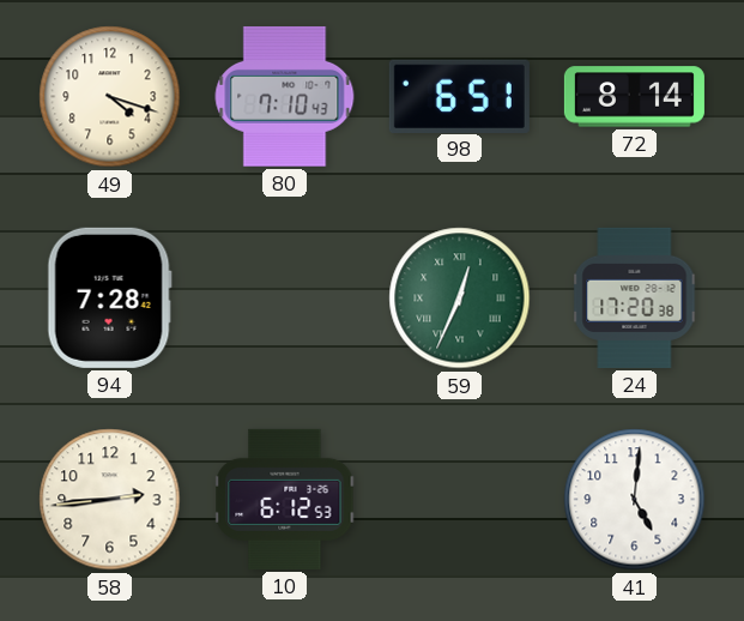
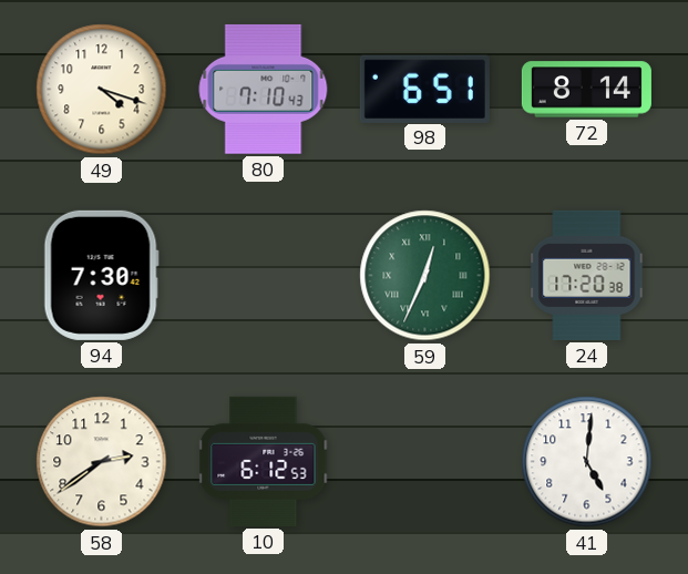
94: 7:28 -> 7:30 (101, 275)
58: 2:44 -> 2:39 (102, 462)
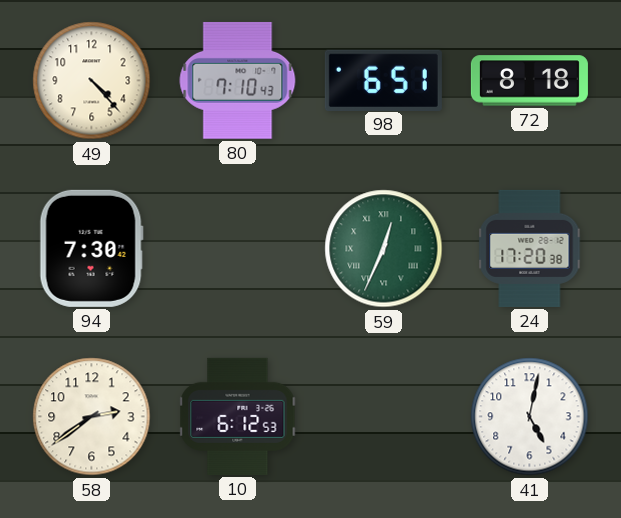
49: 4:18 -> 4:23 (92, 81)
72: 8:14 -> 8:18 (529, 81)
41: 5:01 -> 5:02 (530, 417)
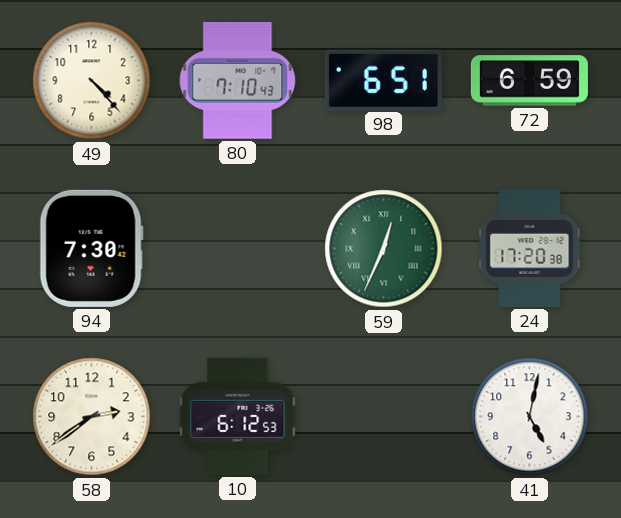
72: 8:18 -> 6:59 (529, 81)
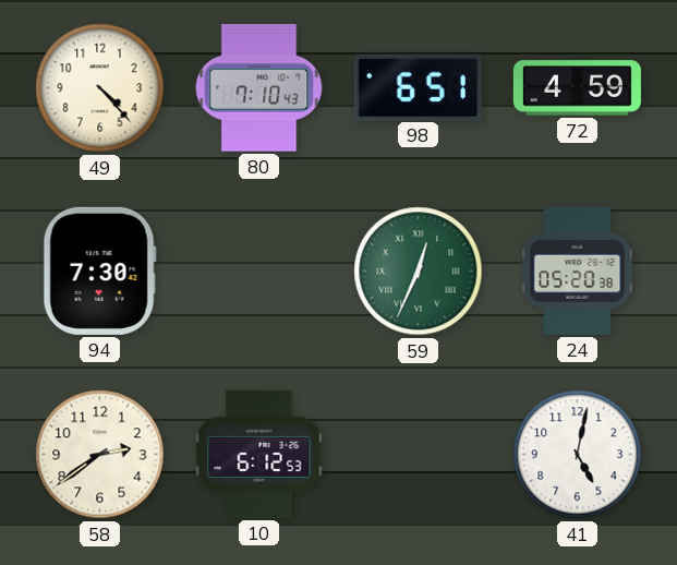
72: 6:59 -> 4:59 (577, 88)
24: 17:20 -> 05:20 (578, 271)
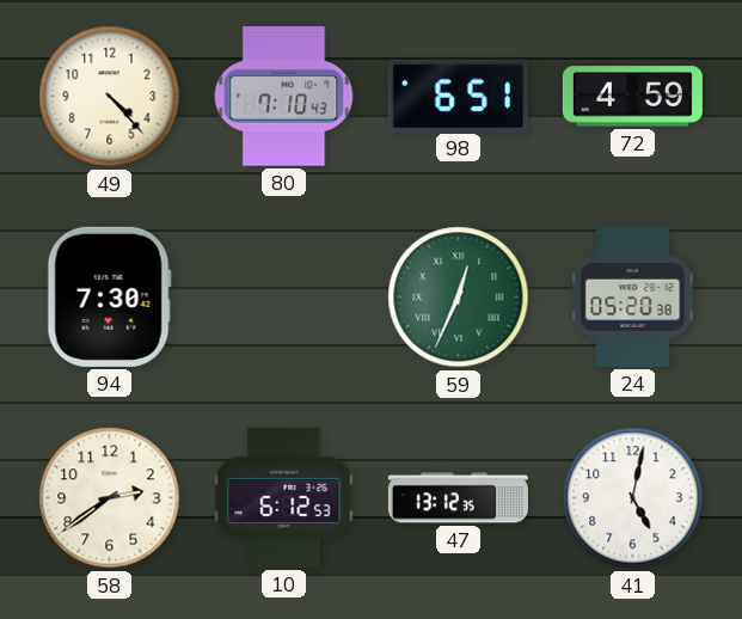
47: none -> 13:12 (458, 498)
